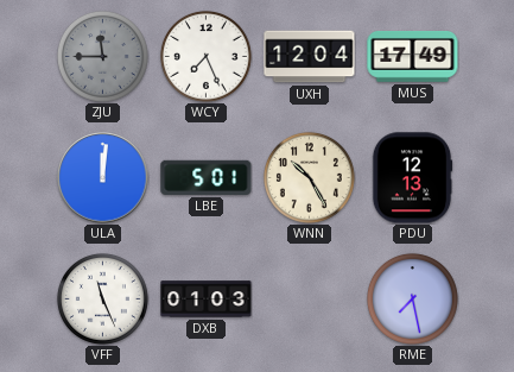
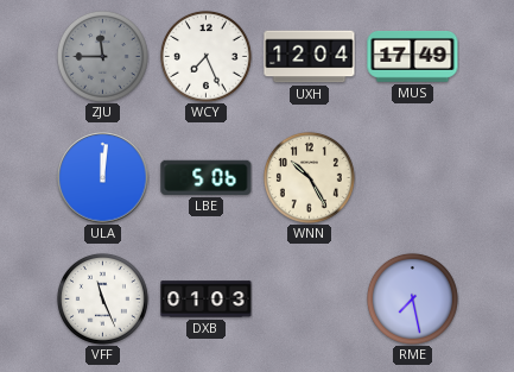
LBE: 5:01 -> 5:06 (207, 177)
PDU: 12:13 -> none (412, 178)
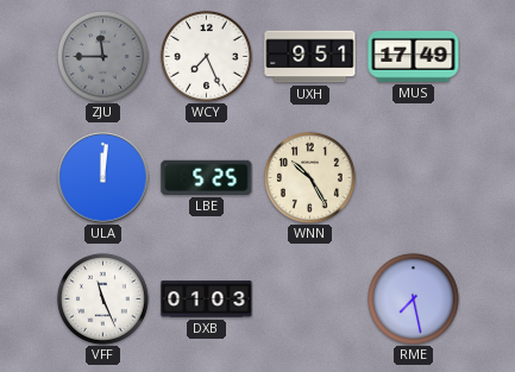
UXH: 12:04 -> 9:51 (310, 57)
LBE: 5:06 -> 5:25 (207, 177)
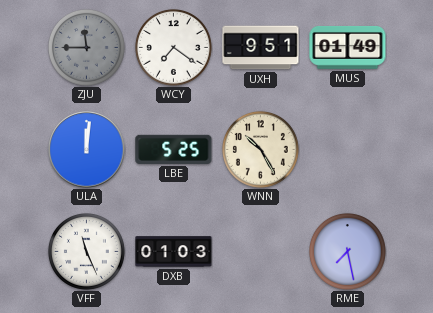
WCY: 7:26 -> 7:21 (173, 47)
MUS: 17:49 -> 01:49 (348, 48)
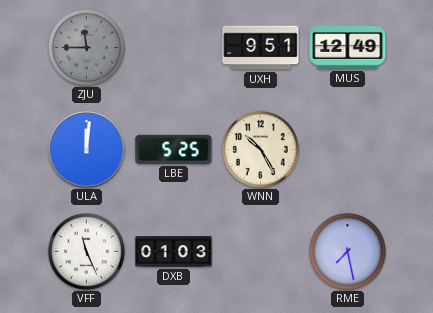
WCY: 7:21 -> none (173, 47)
MUS: 01:49 -> 12:49 (348, 48)
